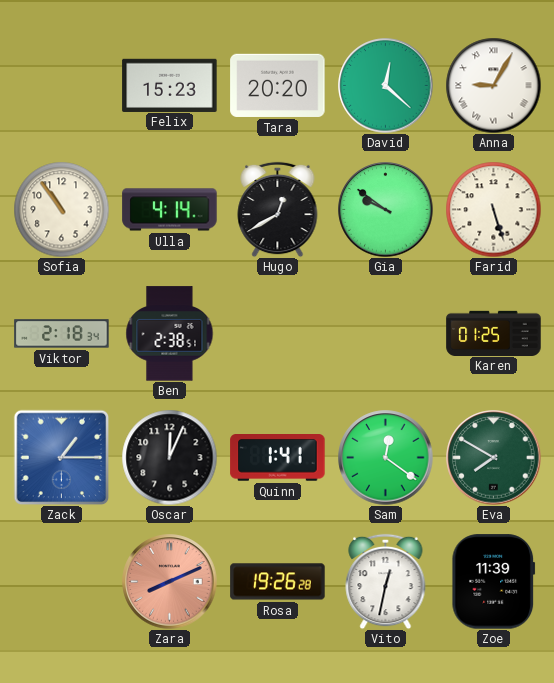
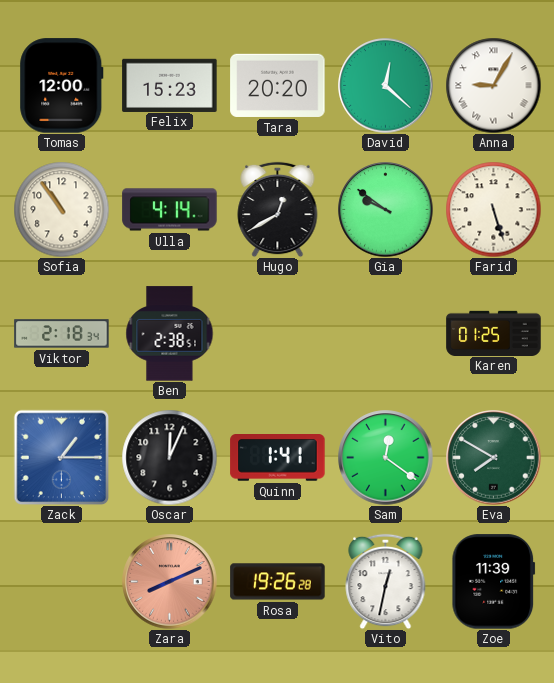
Tomas: none -> 12:00 (62, 86)
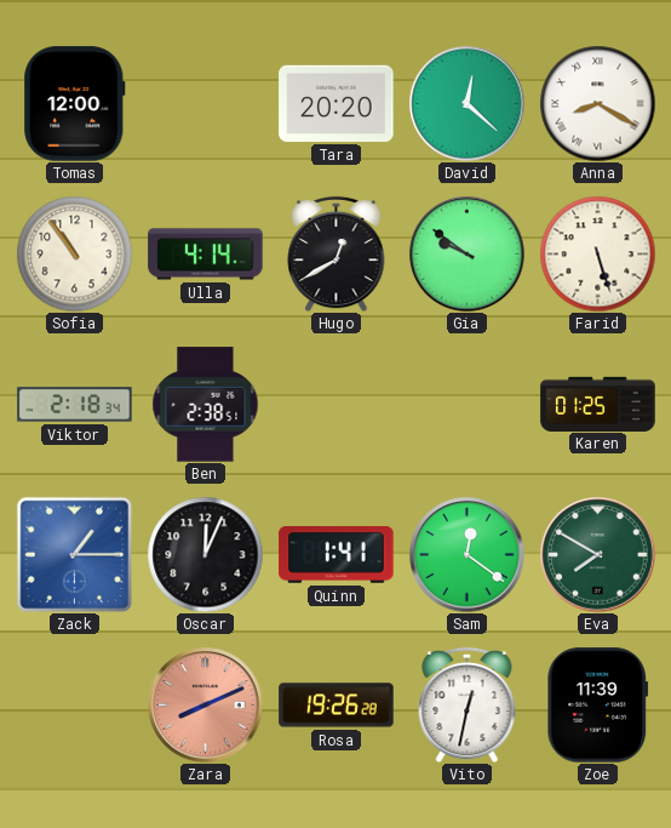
Felix: 15:23 -> none (170, 85)
Anna: 9:05 -> 8:20 (597, 103)
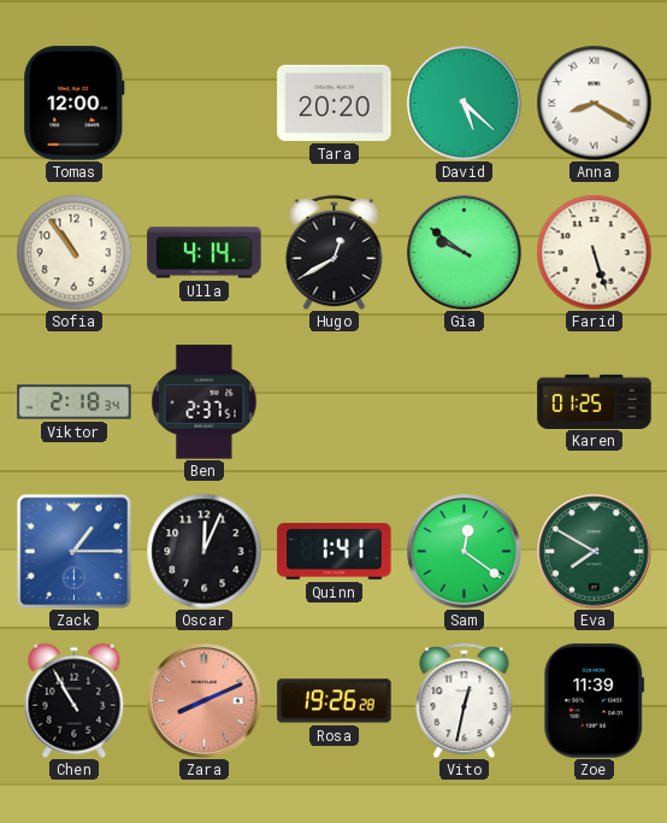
David: 12:22 -> 5:22 (465, 104)
Ben: 2:38 -> 2:37 (205, 402)
Chen: none -> 10:55 (75, 700)
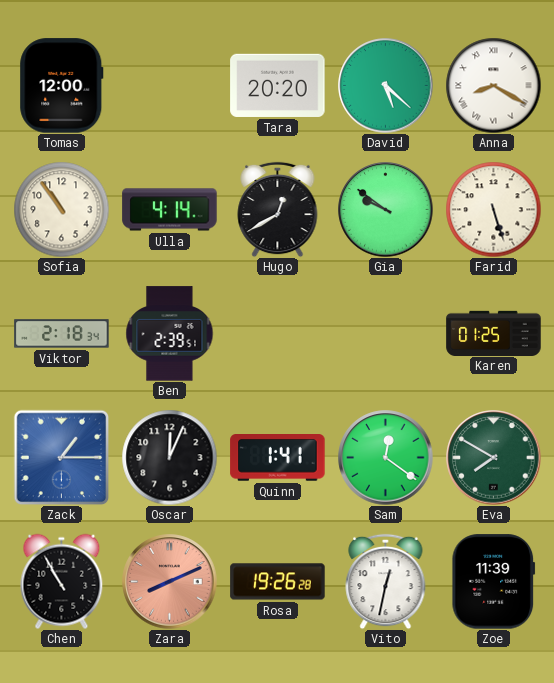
Ben: 2:37 -> 2:39 (170, 334)
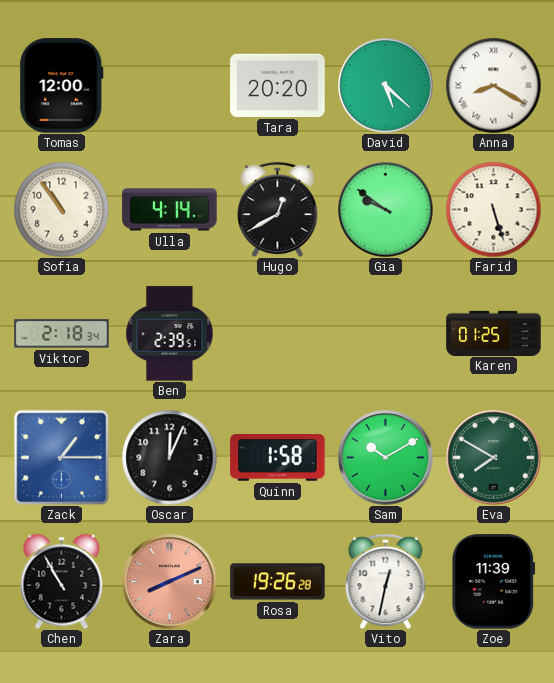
Quinn: 1:41 -> 1:58 (278, 458)
Sam: 12:21 -> 10:10 (386, 458)
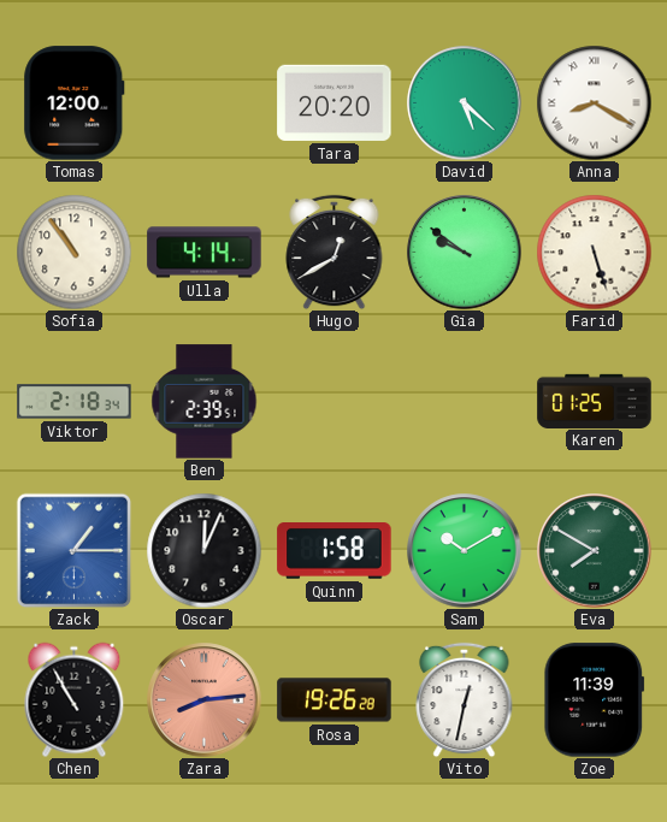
Zara: 8:11 -> 8:14 (205, 700)
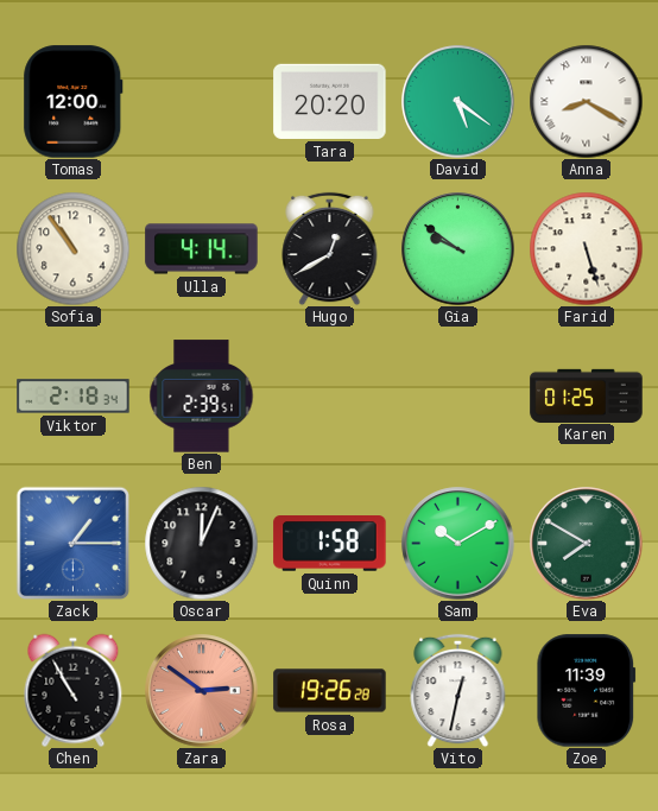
David: 5:22 -> 5:21 (458, 102)
Zara: 8:14 -> 2:51 (202, 691)
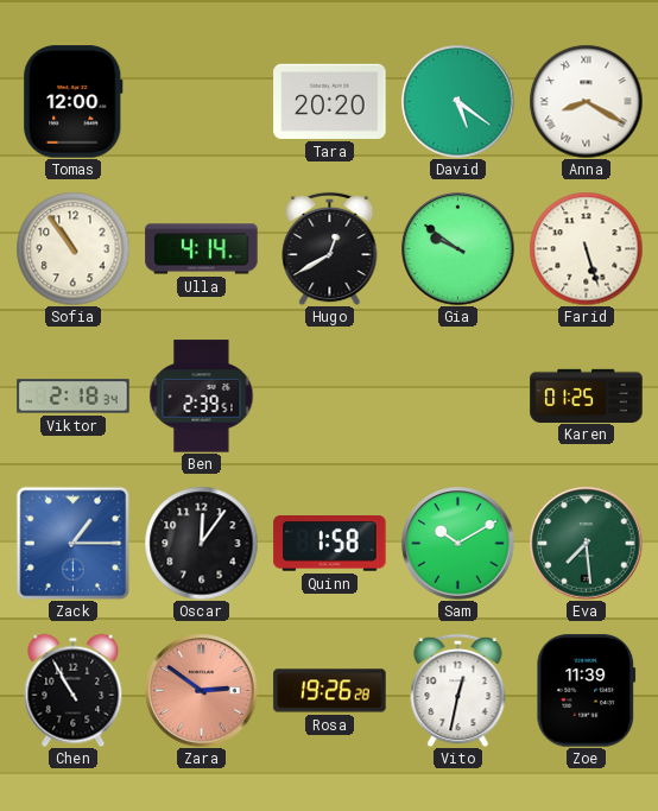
Oscar: 12:04 -> 12:06 (201, 543)
Eva: 7:50 -> 7:29 (587, 544)
